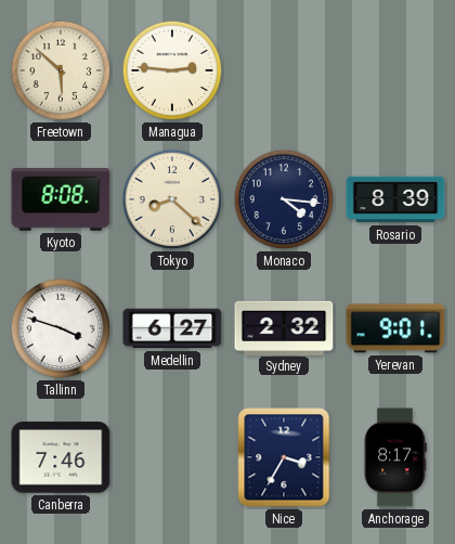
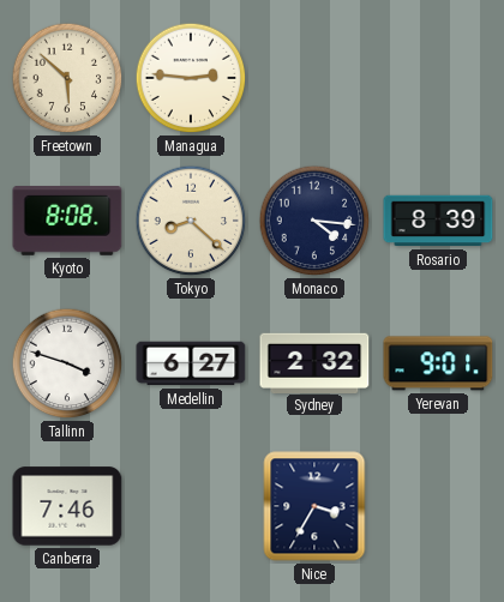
Anchorage: 8:17 -> none (395, 457)
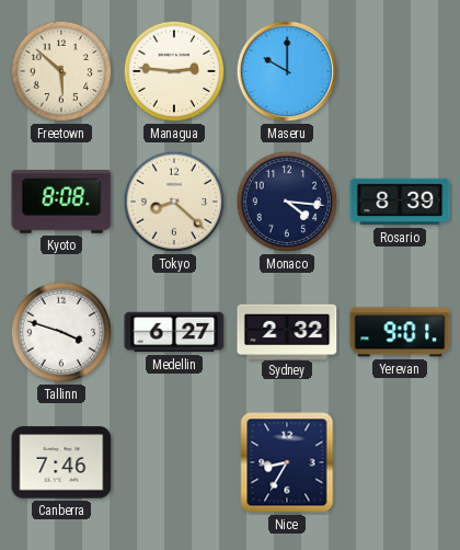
Maseru: none -> 10:00 (287, 71)
Nice: 3:35 -> 8:35 (287, 462)
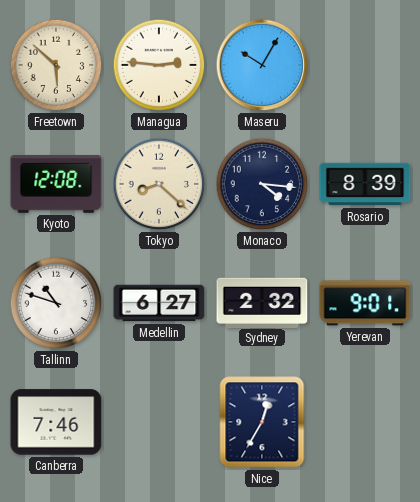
Maseru: 10:00 -> 10:05 (262, 65)
Kyoto: 8:08 -> 12:08 (56, 185)
Tallinn: 3:48 -> 10:48 (56, 303)
Nice: 8:35 -> 12:35 (262, 422)
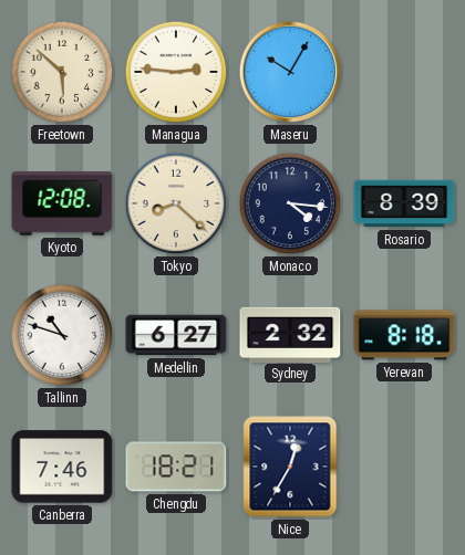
Yerevan: 9:01 -> 8:18 (404, 335)
Chengdu: none -> 18:21 (176, 467)
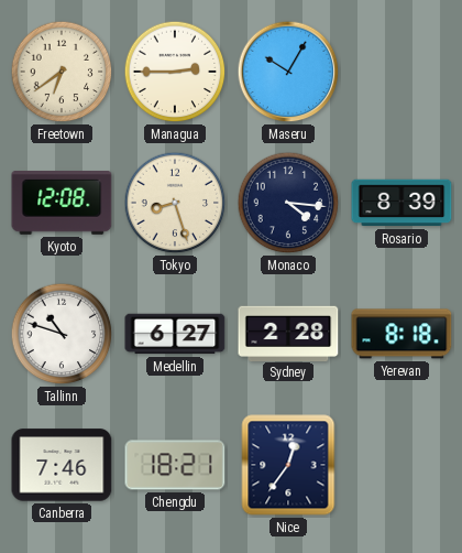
Freetown: 5:52 -> 6:39 (62, 72)
Managua: 2:46 -> 2:45 (175, 72)
Tokyo: 8:22 -> 8:27 (175, 203)
Sydney: 2:32 -> 2:28 (288, 333)
Nice: 12:35 -> 12:36 (288, 465)
